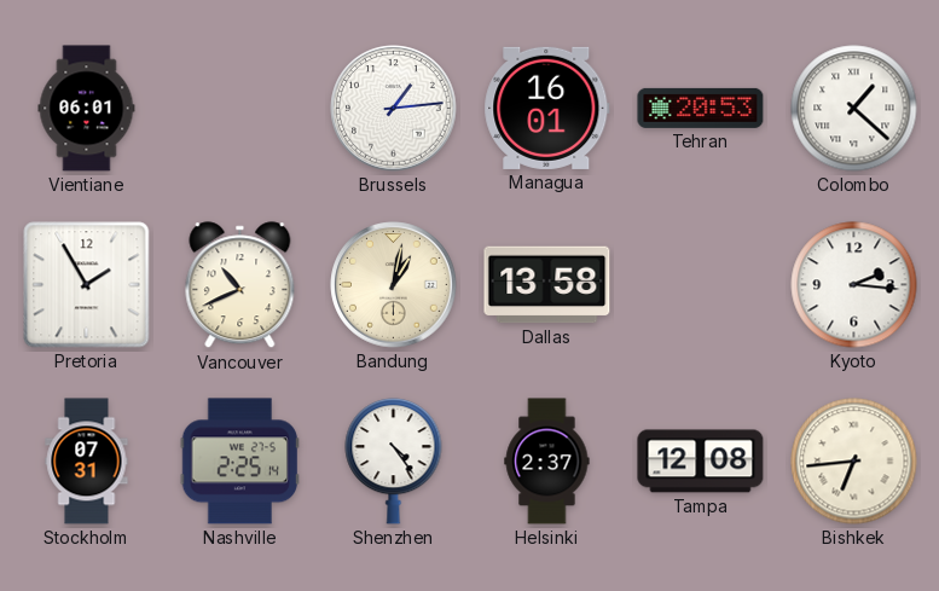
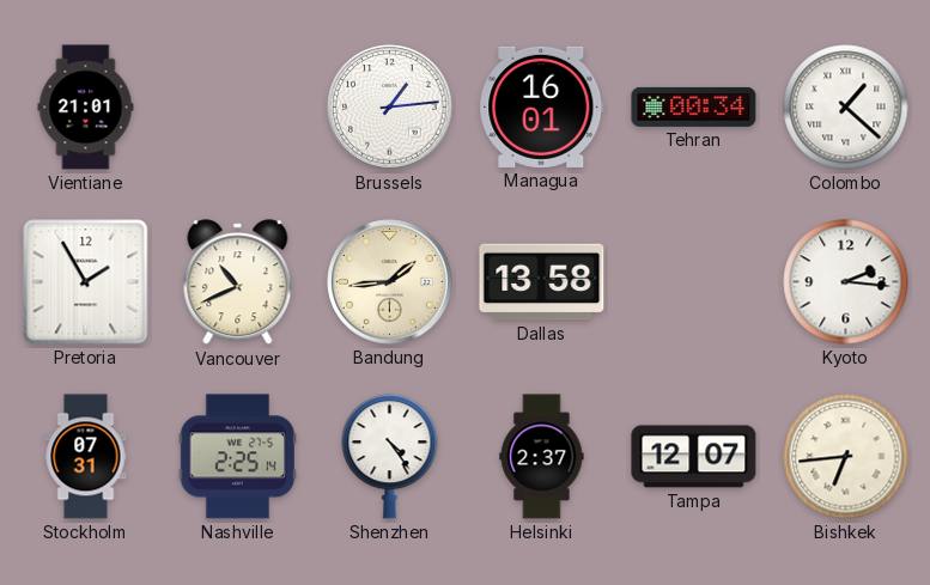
Vientiane: 06:01 -> 21:01 (86, 108)
Tehran: 20:53 -> 00:34 (694, 106)
Bandung: 1:02 -> 1:44 (390, 282)
Tampa: 12:08 -> 12:07 (694, 457)
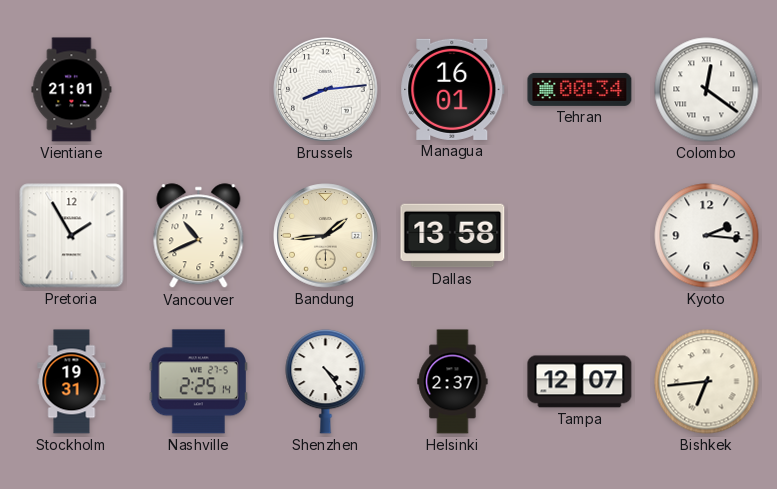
Brussels: 1:14 -> 8:14 (326, 90)
Colombo: 1:22 -> 12:21 (707, 90)
Stockholm: 07:31 -> 19:31 (72, 382)
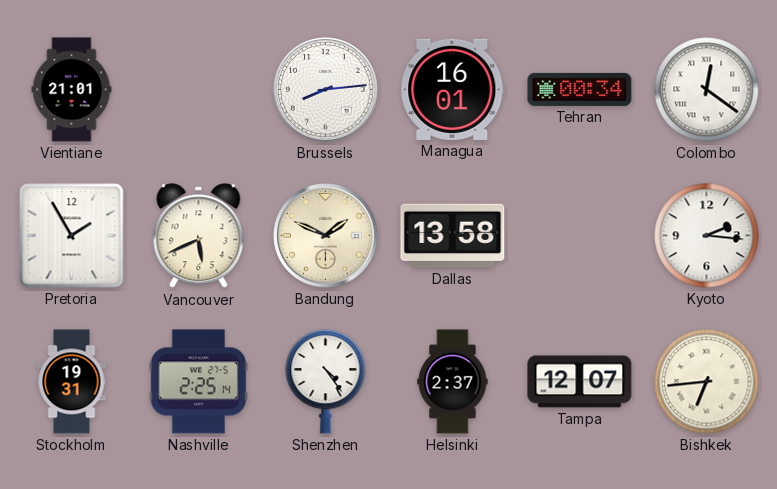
Vancouver: 10:41 -> 5:41 (199, 236)
Bandung: 1:44 -> 1:49 (326, 236)
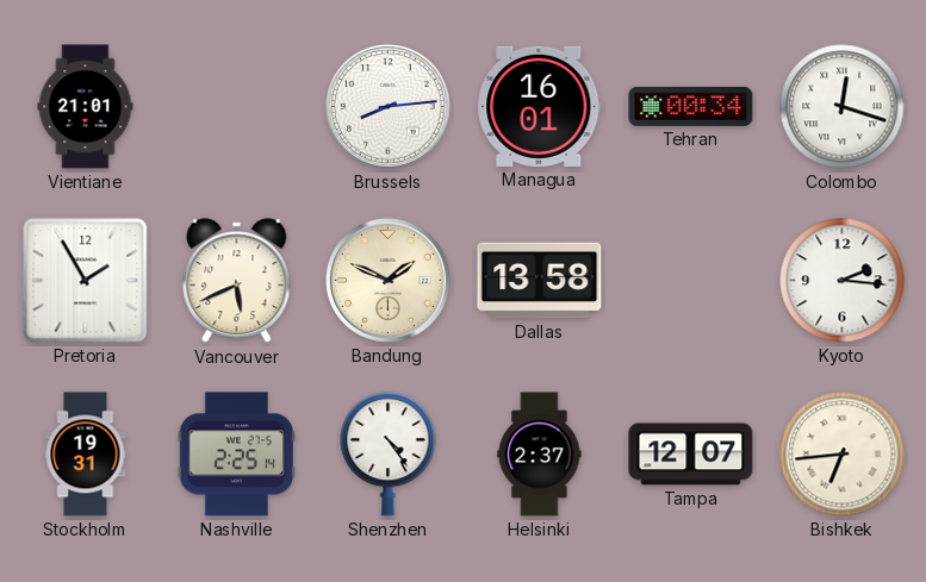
Colombo: 12:21 -> 12:18 (843, 107)
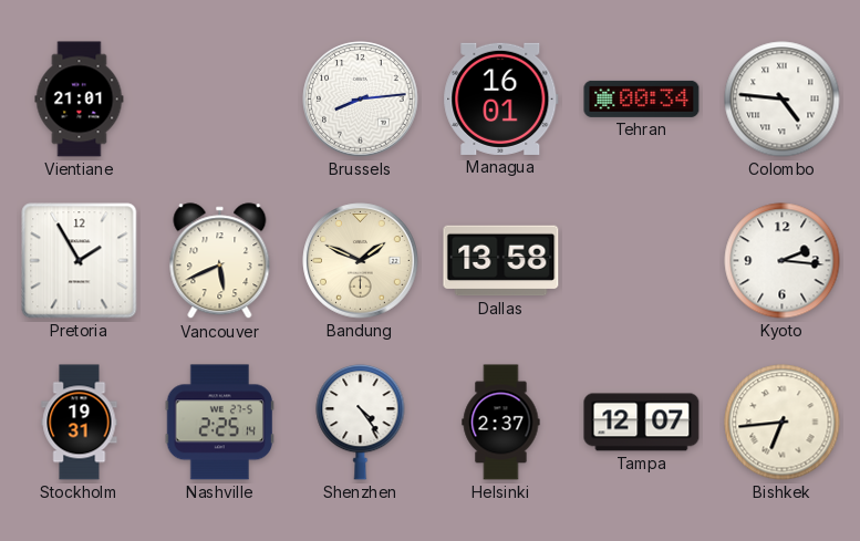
Colombo: 12:18 -> 4:46 (783, 100)
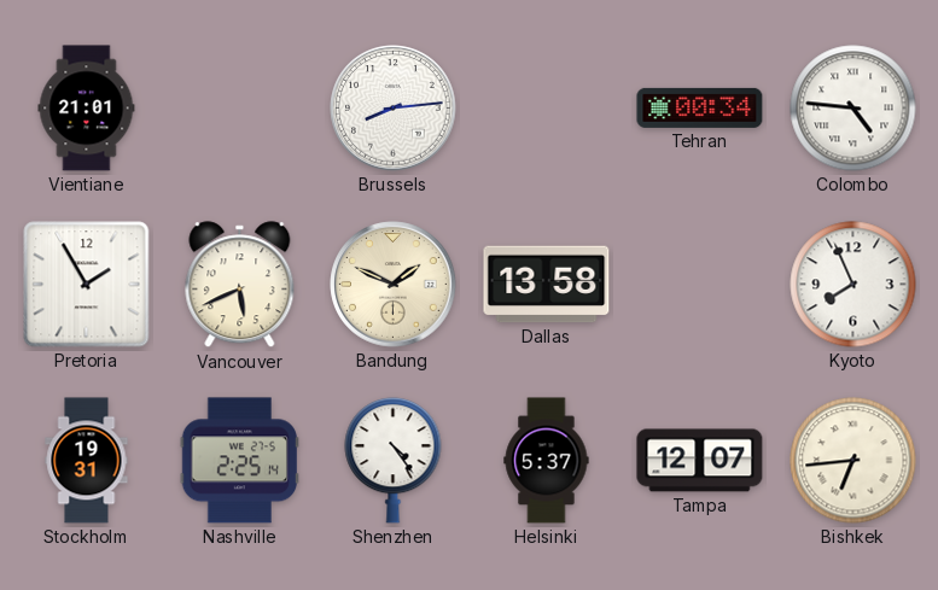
Managua: 16:01 -> none (501, 98)
Kyoto: 2:16 -> 7:56 (853, 285)
Helsinki: 2:37 -> 5:37 (547, 461)
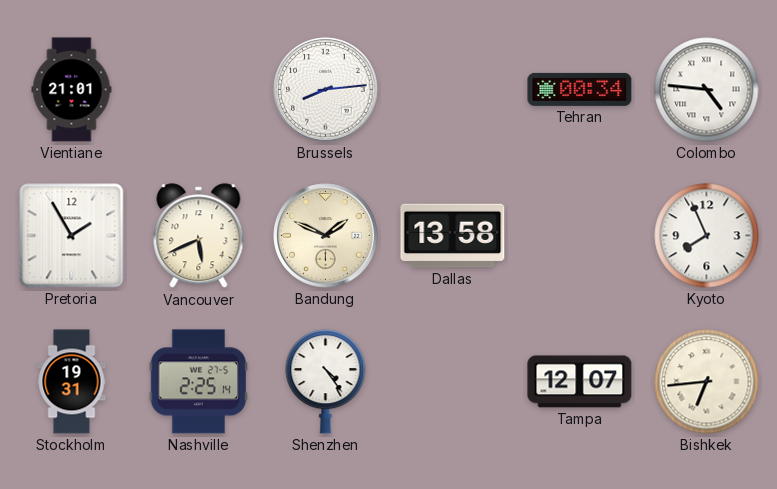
Helsinki: 5:37 -> none (547, 461)
